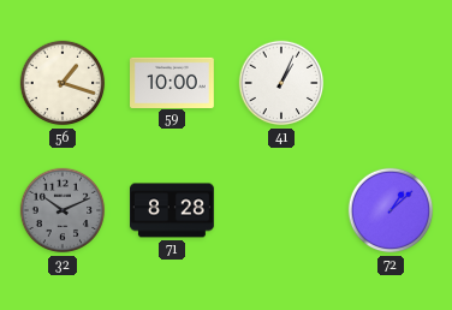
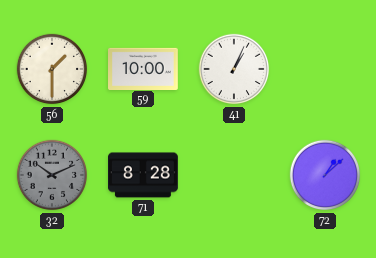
56: 1:18 -> 1:30 (52, 69)
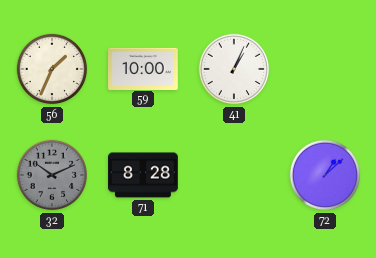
56: 1:30 -> 1:34 (52, 69)
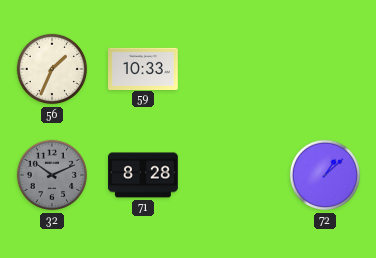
59: 10:00 -> 10:33 (144, 68)
41: 1:04 -> none (234, 69)
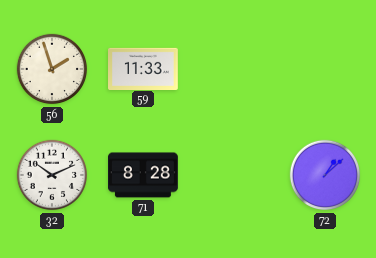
56: 1:34 -> 1:57 (52, 69)
59: 10:33 -> 11:33 (144, 68)
32 dial: grey -> white (52, 175)
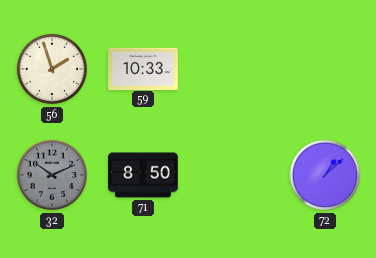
59: 11:33 -> 10:33 (144, 68)
32 dial: white -> grey (52, 175)
71: 8:28 -> 8:50 (144, 175)
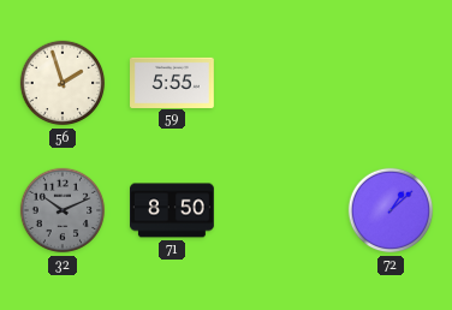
59: 10:33 -> 5:55 (173, 82)
